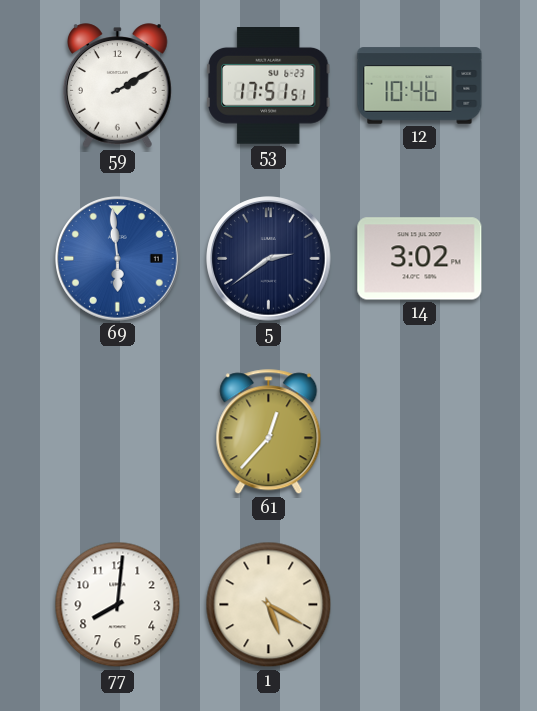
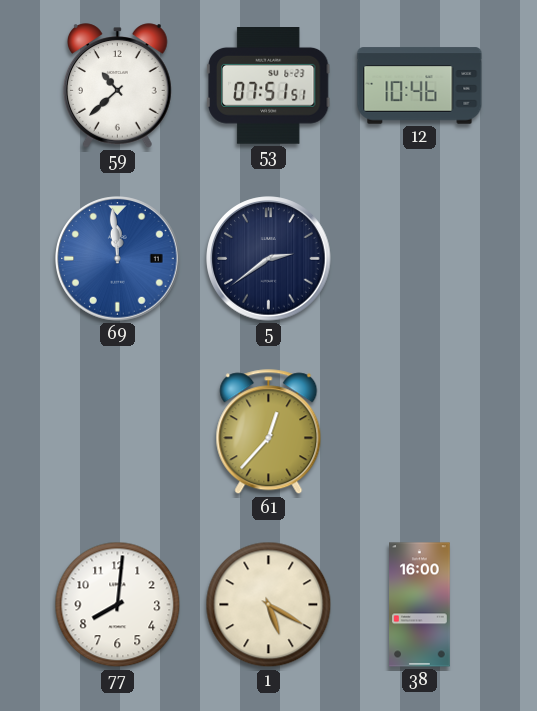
59: 2:10 -> 10:38 (118, 86)
53: 17:51 -> 07:51 (268, 86)
69: 5:59 -> 11:59 (118, 259)
14: 3:02 -> none (420, 259)
38: none -> 16:00 (420, 605)
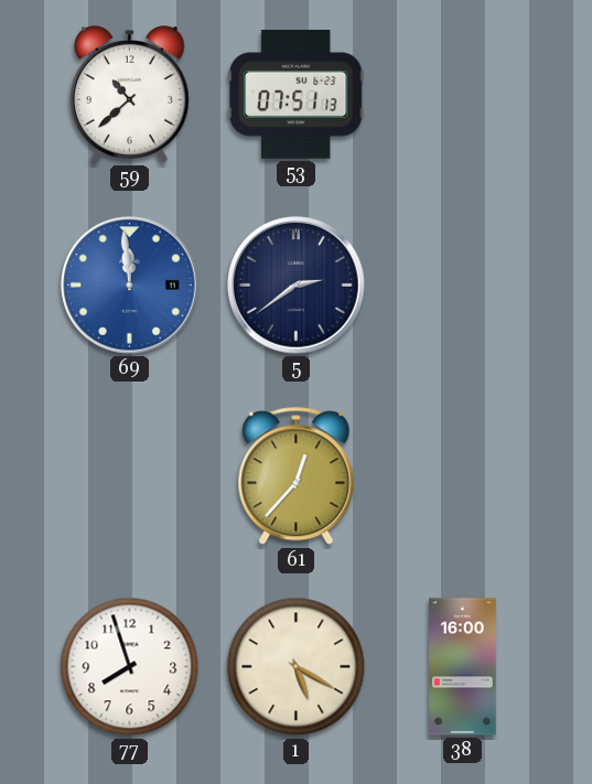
53: 07:51:51 -> 07:51:13 (295, 95)
12: 10:46 -> none (420, 86)
77: 8:01 -> 7:57 (130, 667)
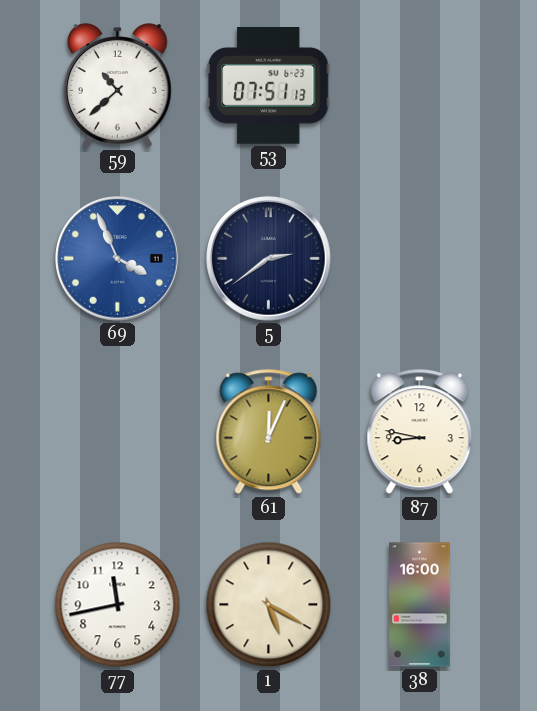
69: 11:59 -> 3:56 (118, 259)
61: 12:37 -> 12:04 (269, 432)
87: none -> 8:47 (420, 432)
77: 7:57 -> 11:43 (118, 605)
